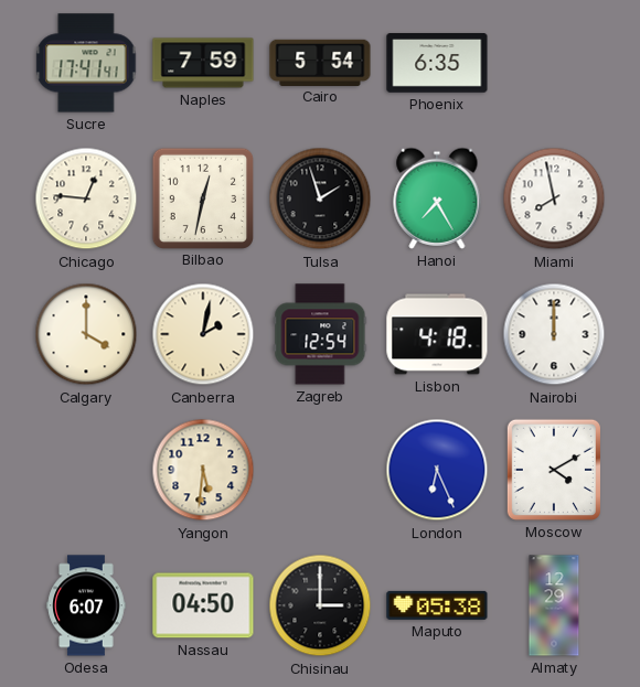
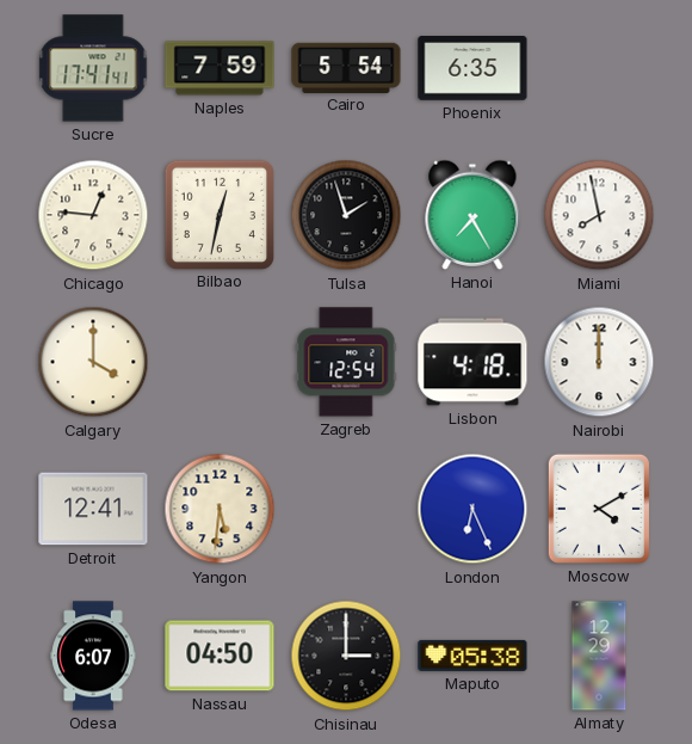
Canberra: 2:02 -> none (203, 334)
Detroit: none -> 12:41 (93, 509)
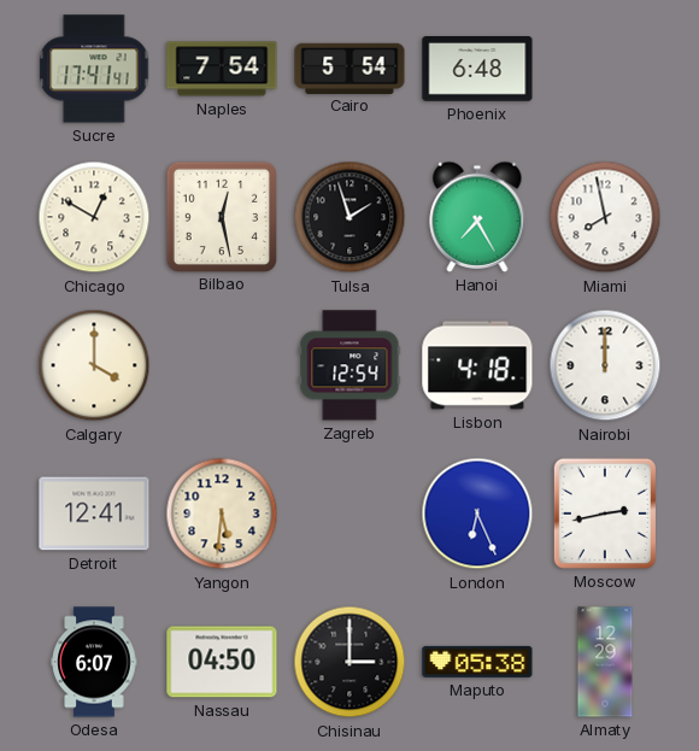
Naples: 7:59 -> 7:54 (222, 69)
Phoenix: 6:35 -> 6:48 (477, 70)
Chicago: 12:46 -> 12:50 (94, 217)
Bilbao: 12:32 -> 12:28 (221, 216)
Moscow: 4:10 -> 2:43 (605, 514)
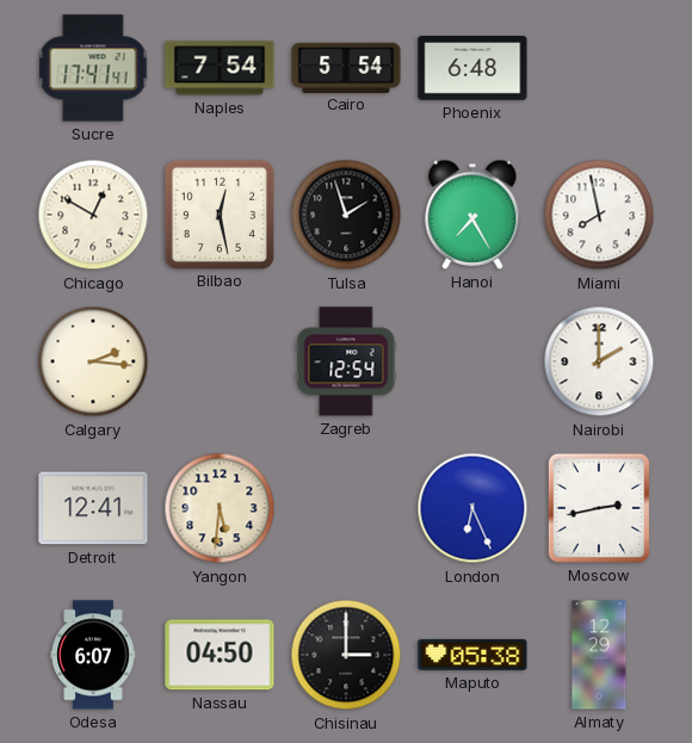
Calgary: 4:00 -> 2:16 (93, 361)
Lisbon: 4:18 -> none (477, 365)
Nairobi: 12:00 -> 2:00 (599, 361)
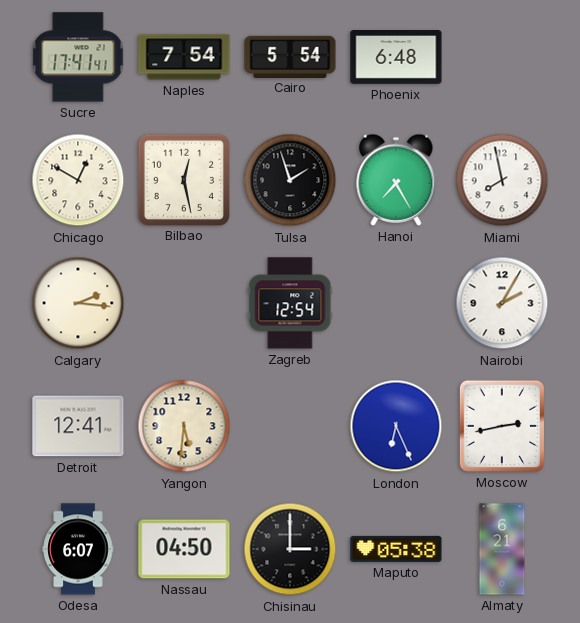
Nairobi: 2:00 -> 2:05 (502, 303)
Almaty: 12:29 -> 6:21 (502, 549)
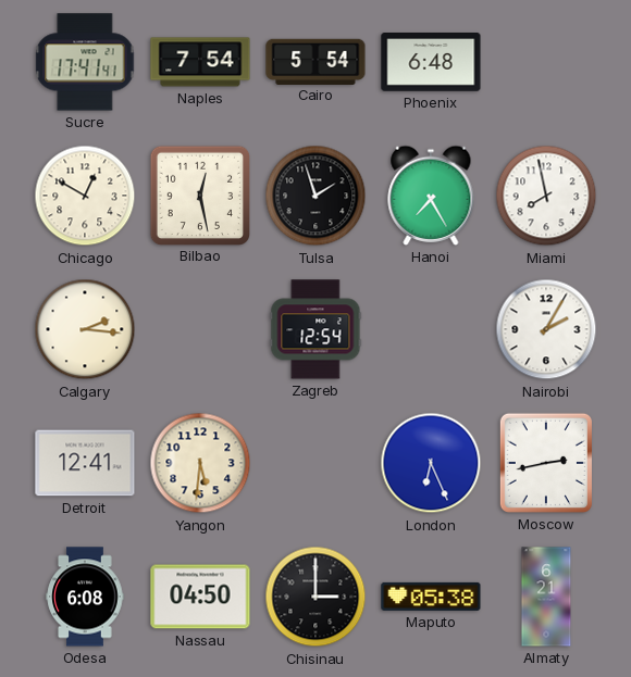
Odesa: 6:07 -> 6:08 (85, 597)
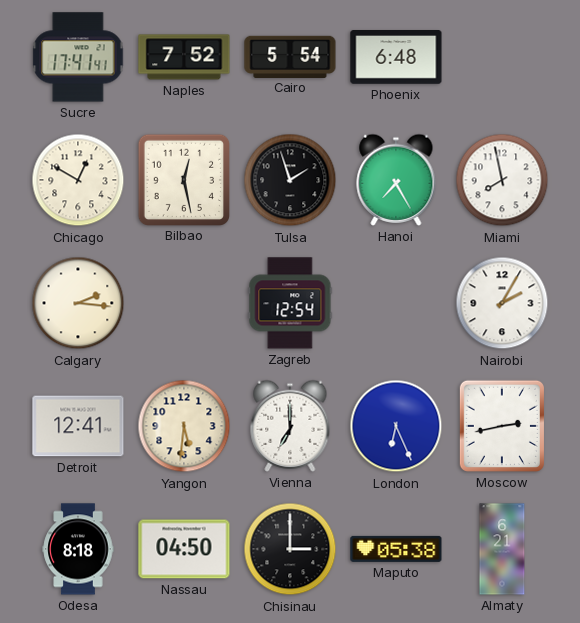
Naples: 7:54 -> 7:52 (184, 57)
Vienna: none -> 7:00 (290, 426)
Odesa: 6:08 -> 8:18 (78, 549)
